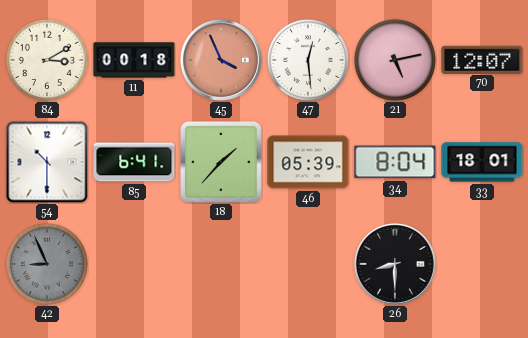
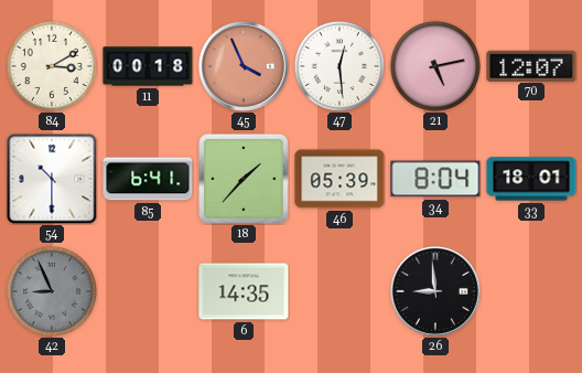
6: none -> 14:35 (244, 291)
26: 8:30 -> 8:59 (435, 291)
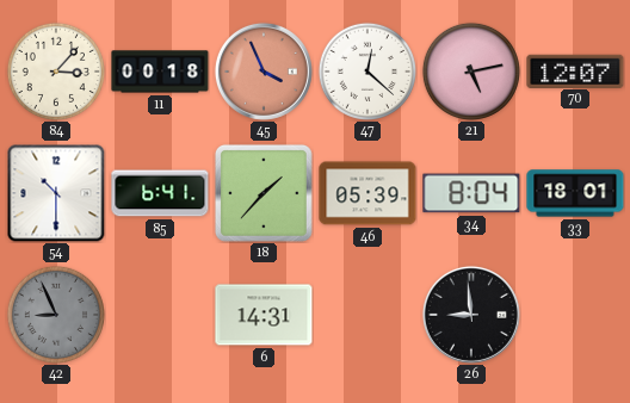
84: 3:10 -> 3:07 (56, 72)
47: 12:29 -> 12:22 (367, 72)
6: 14:35 -> 14:31 (264, 315)
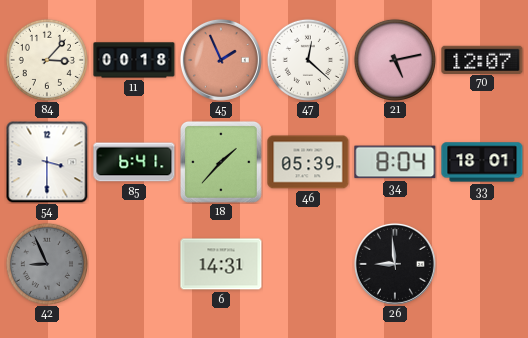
45: 3:56 -> 1:56 (221, 60)
54: 10:30 -> 3:30 (47, 162)
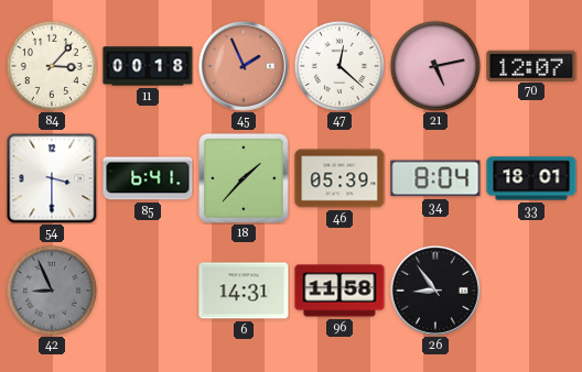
96: none -> 11:58 (339, 291)
26: 8:59 -> 8:54 (435, 291)
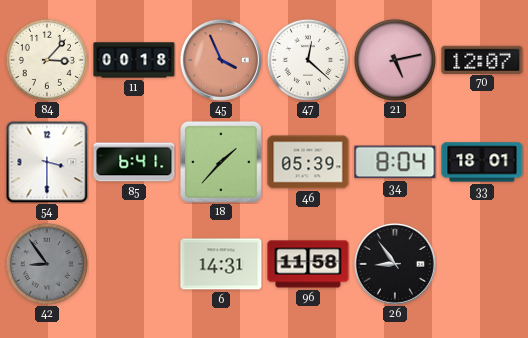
45: 1:56 -> 3:56 (221, 60)
42: 8:56 -> 8:54 (47, 264)
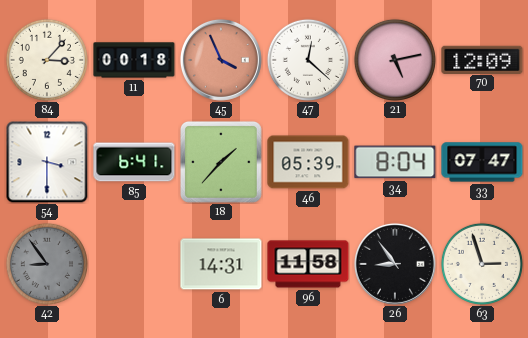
70: 12:07 -> 12:09 (482, 59)
33: 18:01 -> 07:47 (482, 162)
63: none -> 2:57 (482, 264)
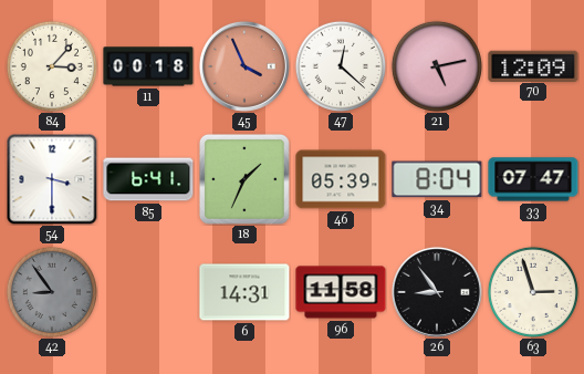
18: 1:37 -> 1:34 (244, 179)
